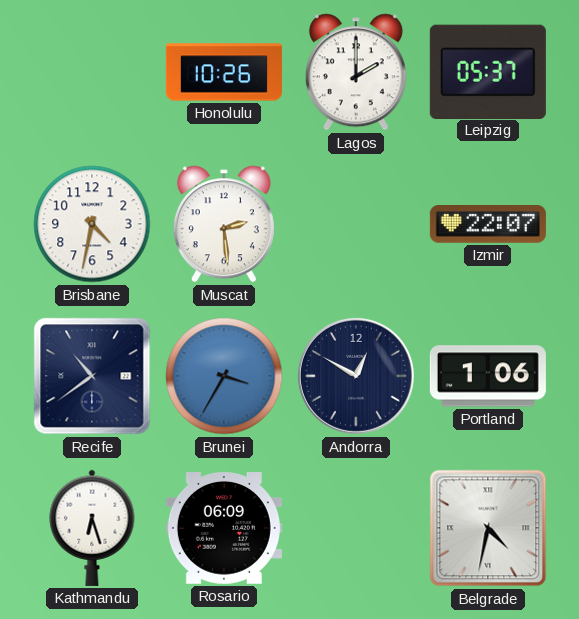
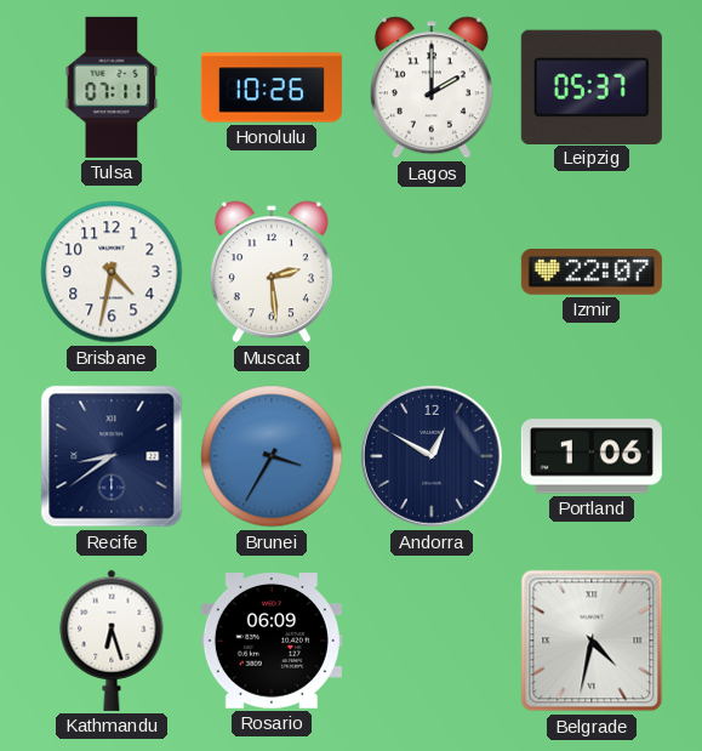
Tulsa: none -> 07:11 (112, 87)
Recife: 10:39 -> 8:39 (112, 456)
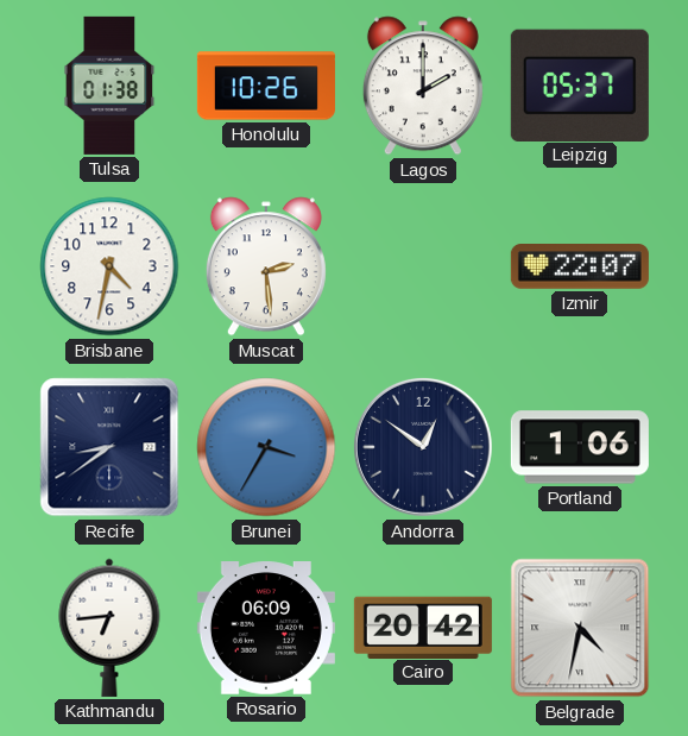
Tulsa: 07:11 -> 01:38 (109, 86)
Andorra: 12:50 -> 12:51 (423, 447)
Kathmandu: 6:27 -> 6:44 (109, 628)
Cairo: none -> 20:42 (423, 627)
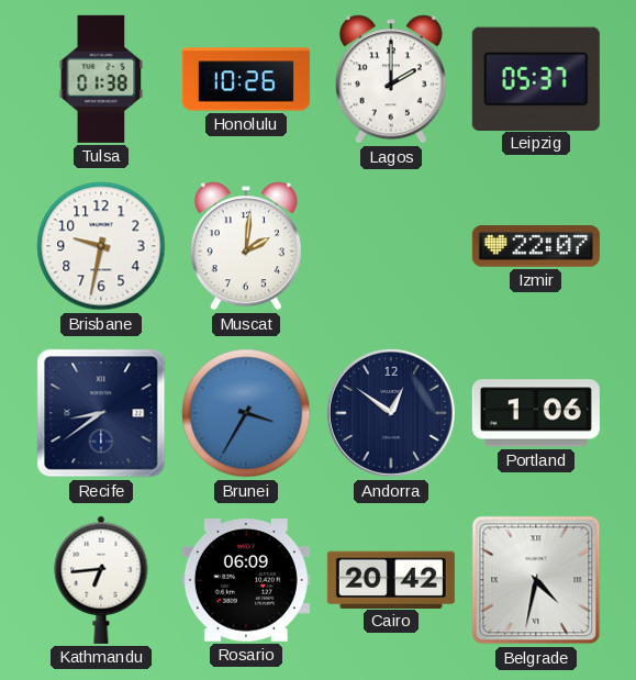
Brisbane: 4:32 -> 9:32 (101, 246)
Muscat: 2:29 -> 2:01 (246, 246)
